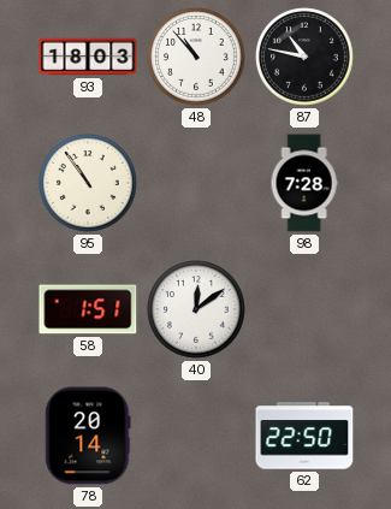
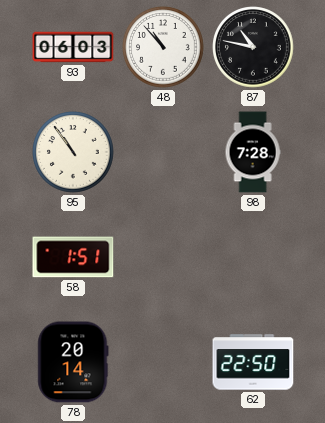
93: 18:03 -> 06:03 (73, 47)
40: 12:09 -> none (196, 309)
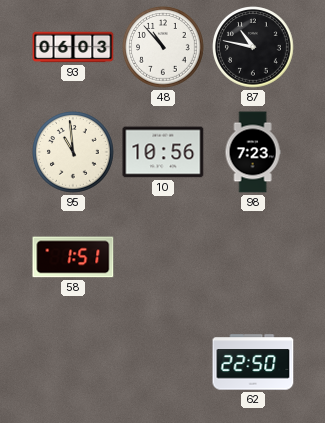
95: 10:54 -> 10:59 (73, 152)
10: none -> 10:56 (163, 152)
98: 7:28 -> 7:23 (253, 152)
78: 20:14 -> none (73, 362)
